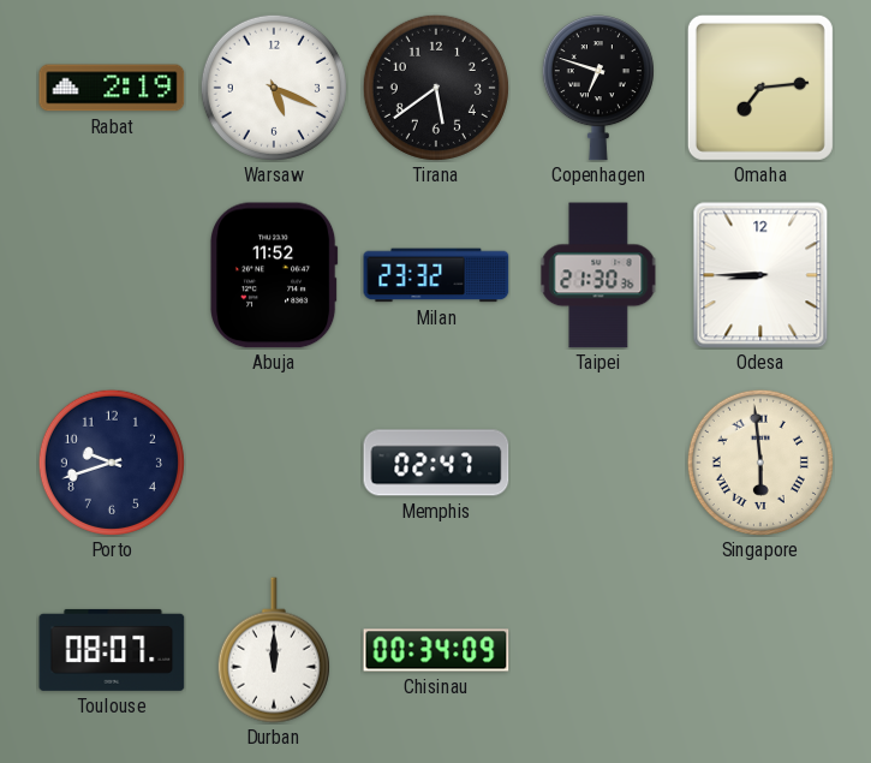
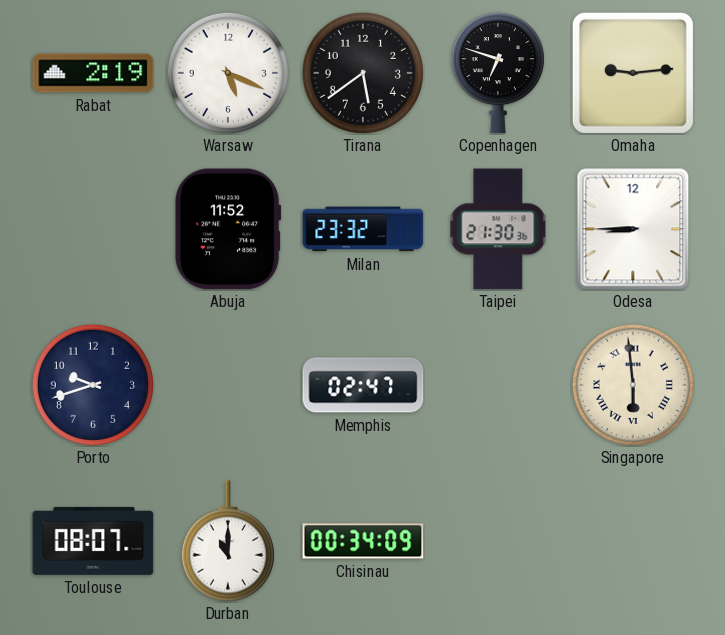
Omaha: 7:14 -> 9:14 (633, 73)
Durban: 12:00 -> 11:00 (228, 541)
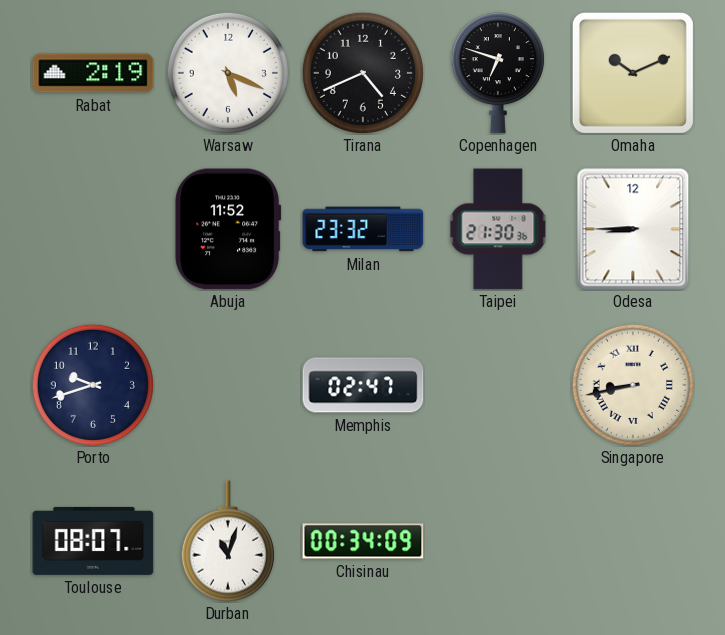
Tirana: 5:39 -> 4:41 (363, 73)
Omaha: 9:14 -> 10:11 (633, 73)
Singapore: 5:59 -> 8:43 (633, 385)
Durban: 11:00 -> 11:03 (228, 541)
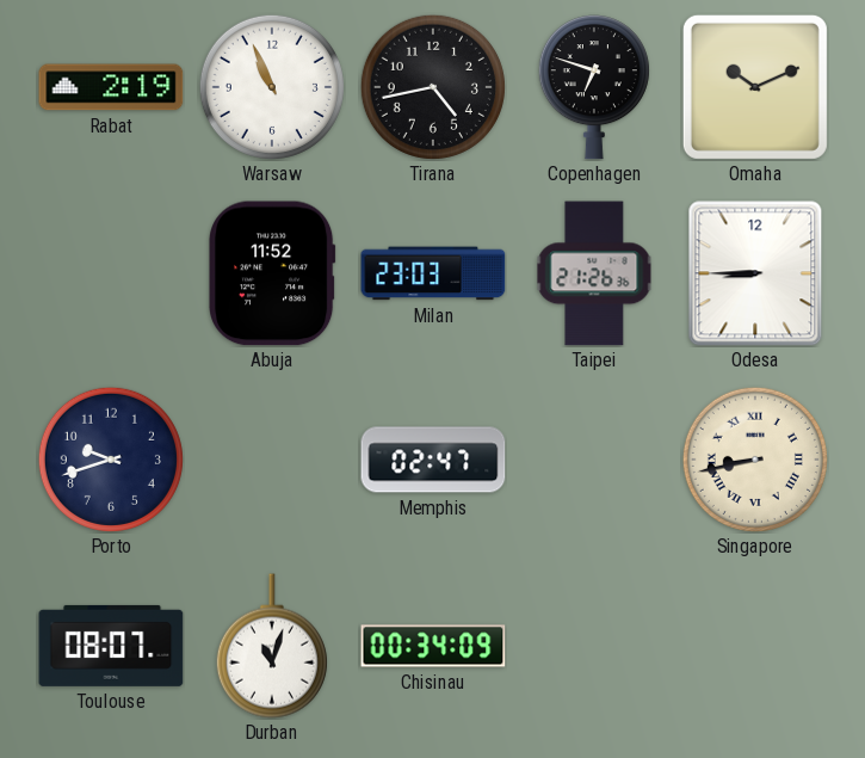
Warsaw: 5:19 -> 10:56 (272, 87)
Tirana: 4:41 -> 4:43 (433, 87)
Milan: 23:32 -> 23:03 (433, 273)
Taipei: 21:30 -> 21:26 (594, 273)
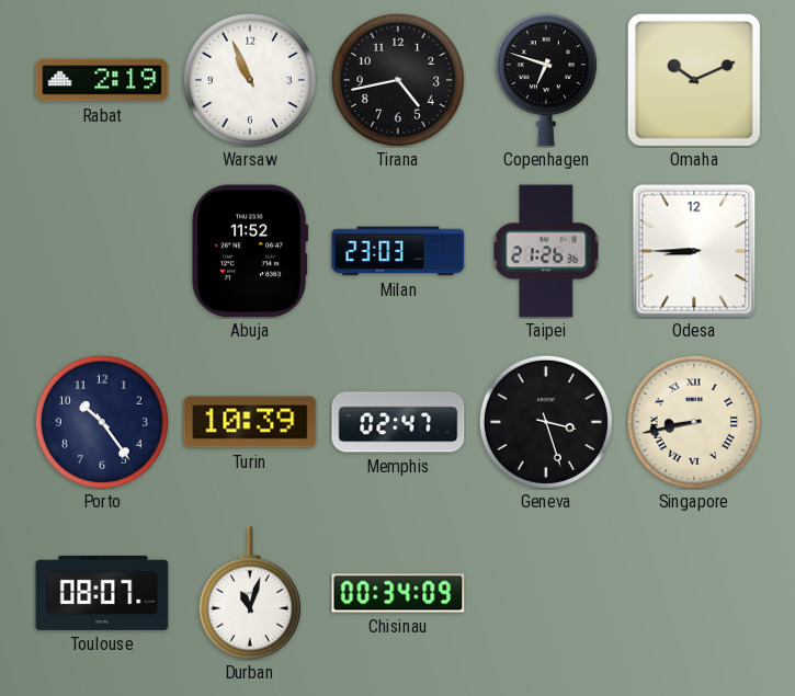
Porto: 9:42 -> 10:24 (102, 422)
Turin: none -> 10:39 (250, 422)
Geneva: none -> 3:27 (546, 422)
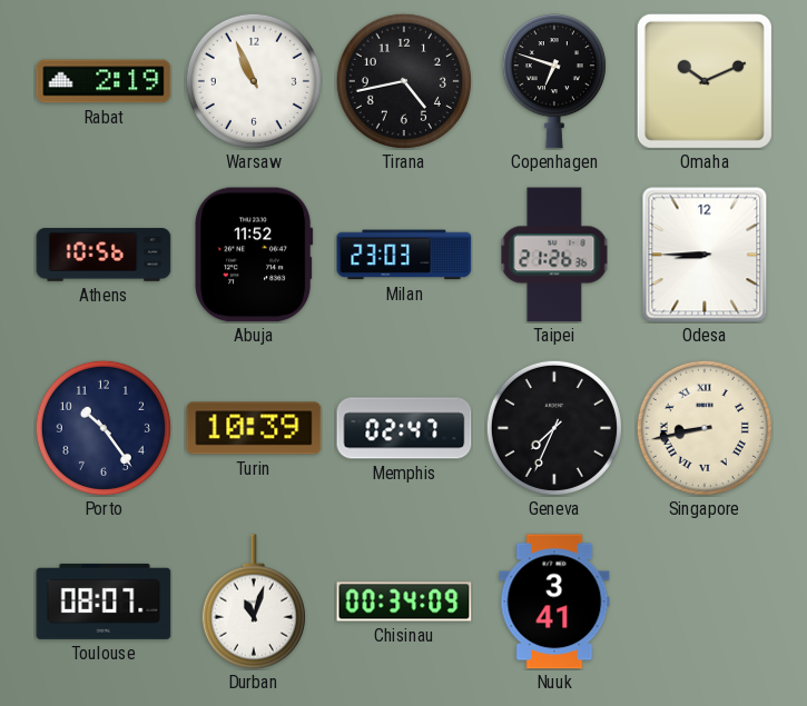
Athens: none -> 10:56 (104, 255)
Geneva: 3:27 -> 7:34 (554, 428)
Nuuk: none -> 3:41 (554, 601)
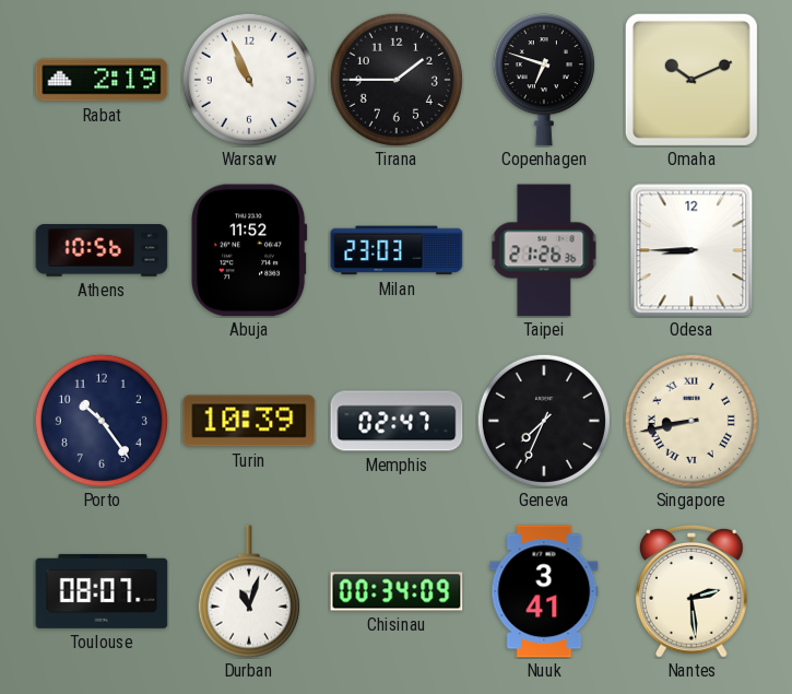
Tirana: 4:43 -> 1:45 (397, 80)
Nantes: none -> 2:29 (691, 591)
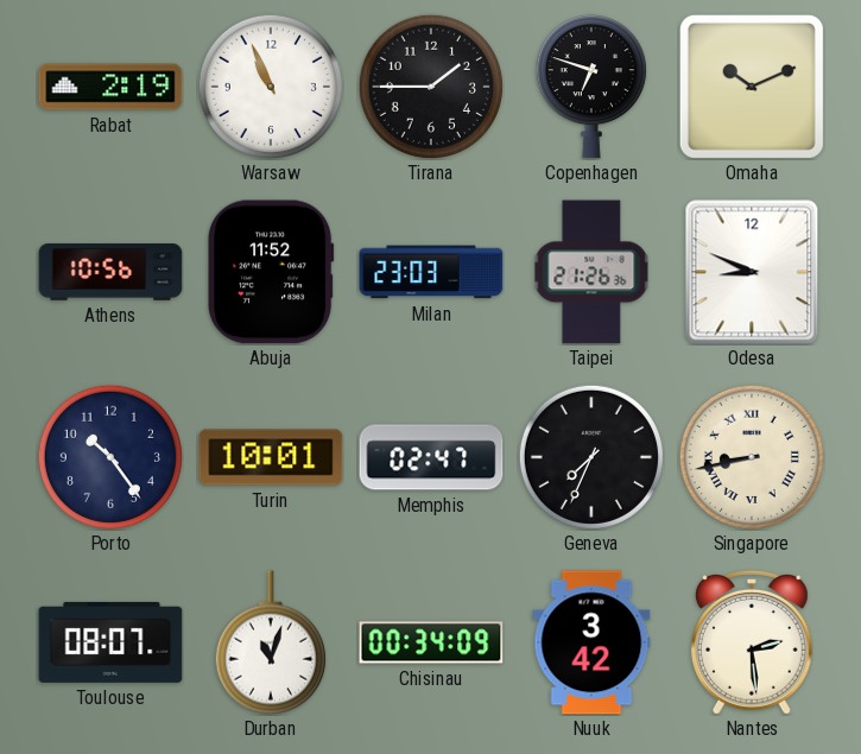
Odesa: 8:45 -> 8:49 (752, 272)
Turin: 10:39 -> 10:01 (271, 457)
Nuuk: 3:41 -> 3:42 (591, 642)
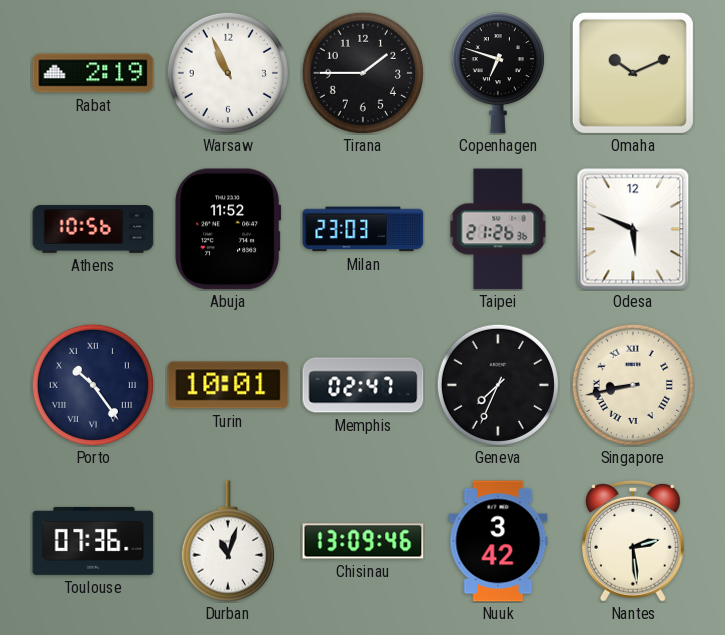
Odesa: 8:49 -> 5:49 (633, 229)
Porto numerals: Arabic -> Roman (93, 385)
Toulouse: 08:07 -> 07:36 (93, 541)
Chisinau: 00:34 -> 13:09 (363, 541)
